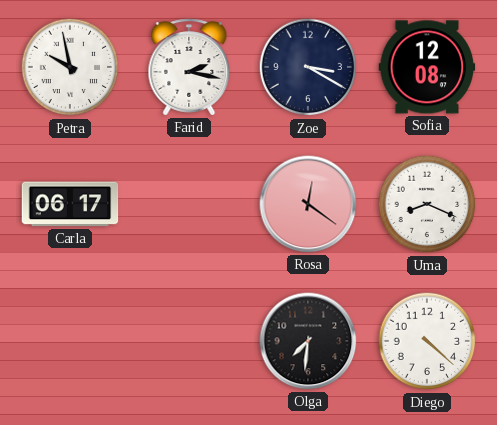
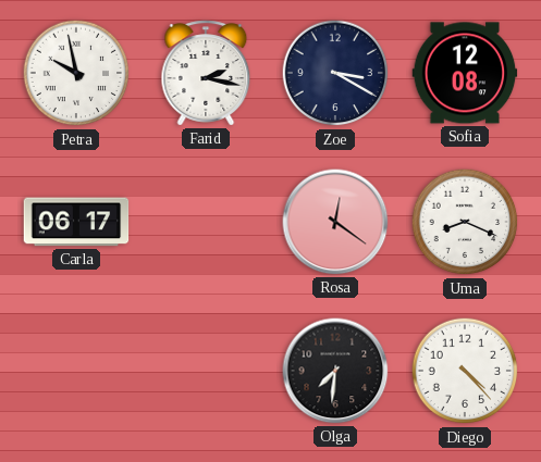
Diego: 4:22 -> 4:23 (465, 371)
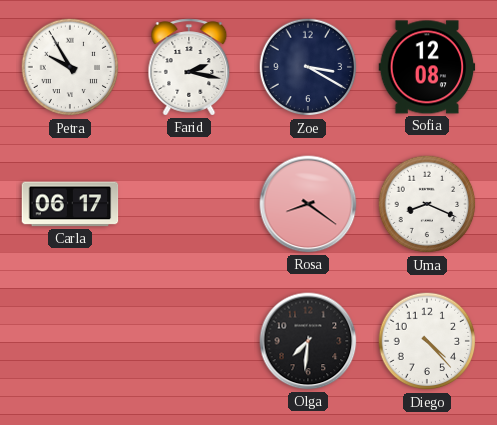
Petra: 9:58 -> 9:55 (70, 67)
Rosa: 12:21 -> 8:21 (308, 204)
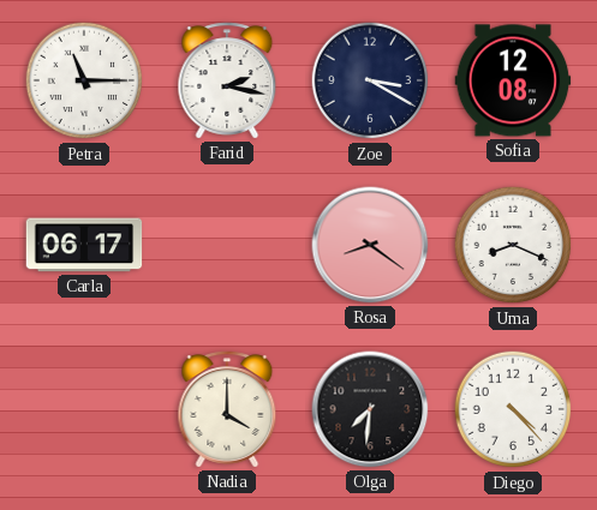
Petra: 9:55 -> 11:15 (84, 80)
Nadia: none -> 4:00 (227, 409)
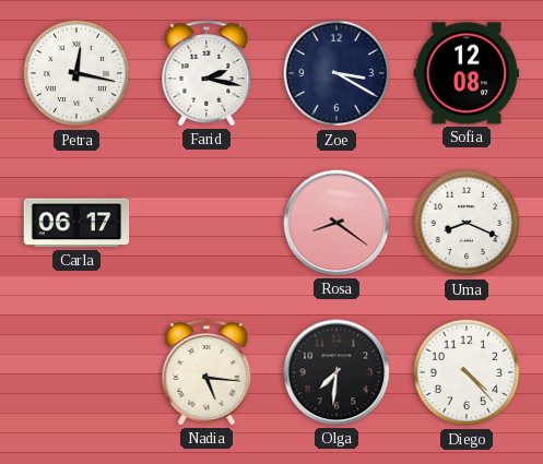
Petra: 11:15 -> 12:17 (76, 73)
Nadia: 4:00 -> 5:16 (206, 372)
